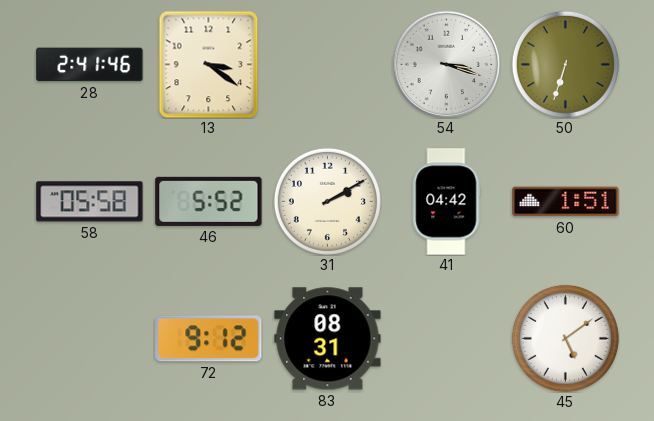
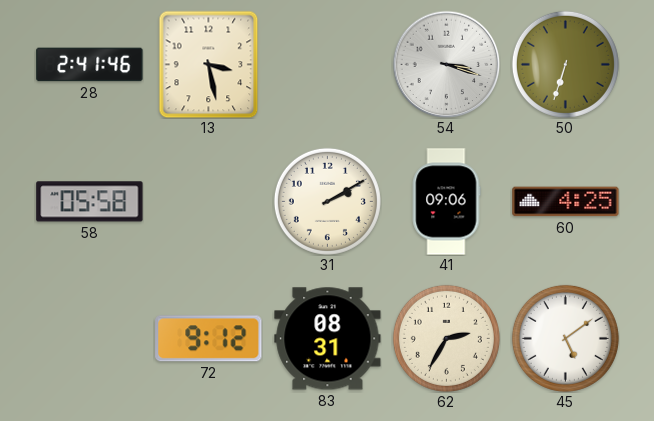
13: 3:21 -> 3:28 (209, 64)
46: 5:52 -> none (209, 201)
41: 04:42 -> 09:06 (446, 202)
60: 1:51 -> 4:25 (566, 202)
62: none -> 2:35 (446, 338)
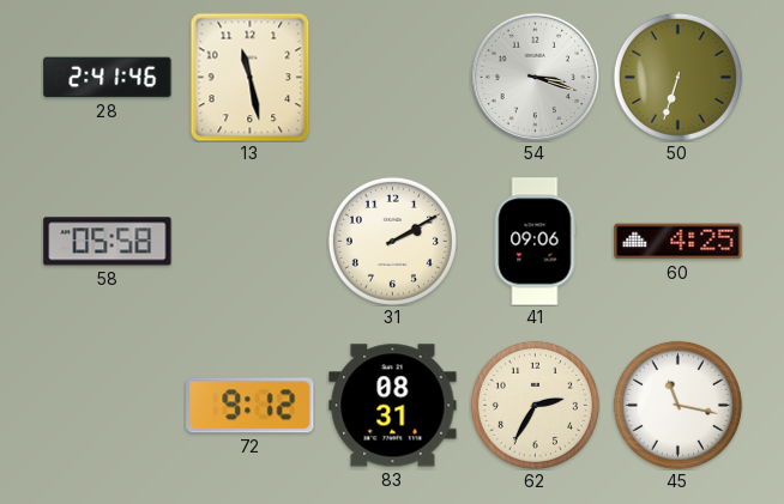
13: 3:28 -> 11:28 (251, 77)
45: 5:09 -> 11:17 (677, 405)
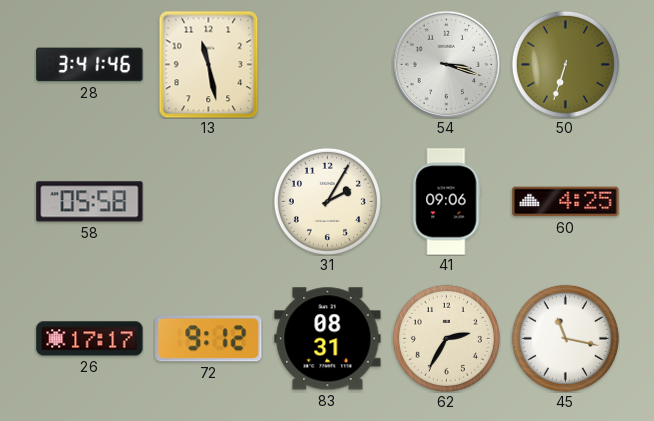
28: 2:41 -> 3:41 (90, 65)
31: 2:10 -> 2:05 (327, 201)
26: none -> 17:17 (90, 339)
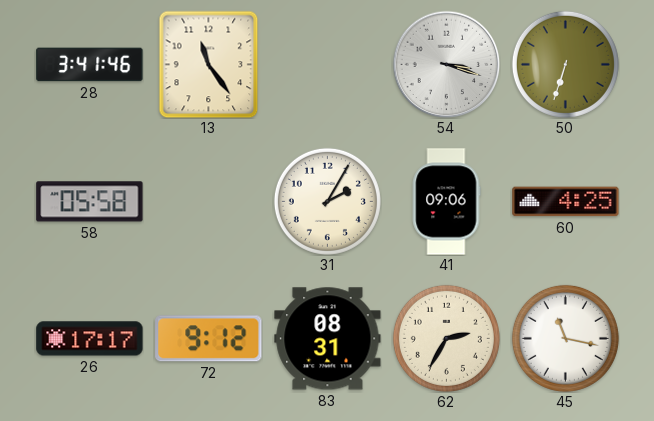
13: 11:28 -> 11:24 (209, 64)
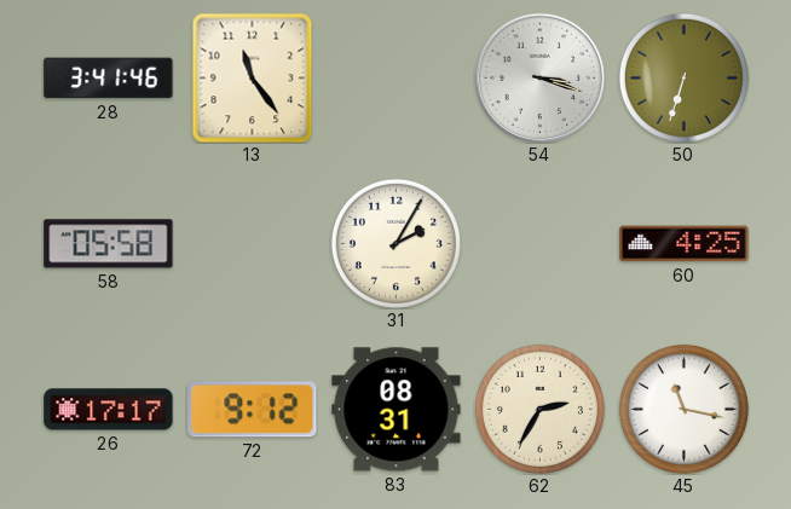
41: 09:06 -> none (446, 202)
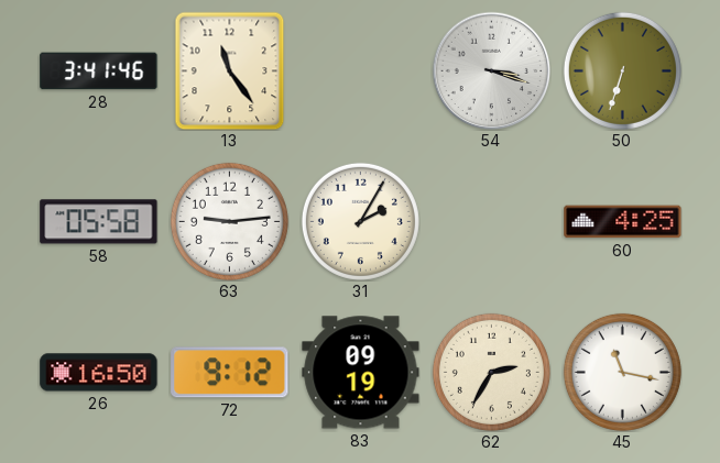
63: none -> 9:14 (229, 221)
26: 17:17 -> 16:50 (99, 373)
83: 08:31 -> 09:19 (361, 373)
